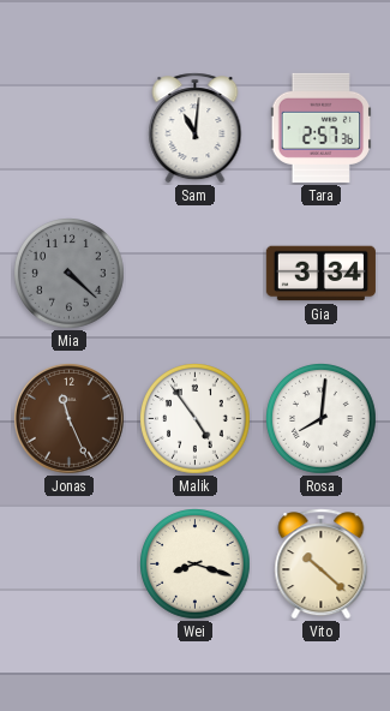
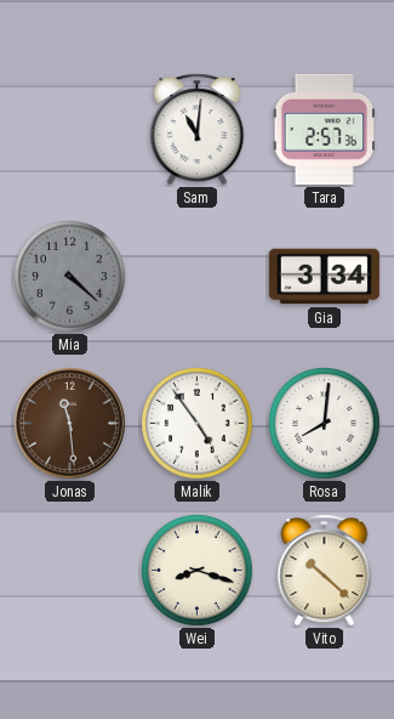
Jonas: 11:26 -> 11:29 (70, 424)
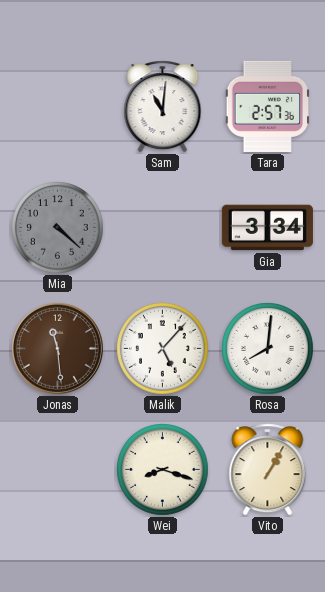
Malik: 4:54 -> 5:07 (163, 349)
Vito: 10:22 -> 1:05 (268, 470)
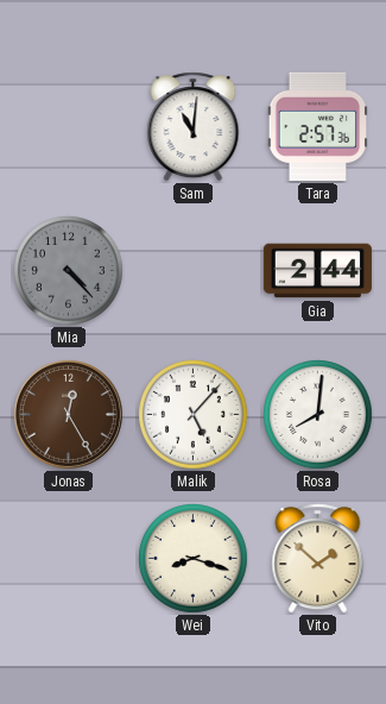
Mia: 4:22 -> 4:23 (69, 271)
Gia: 3:34 -> 2:44 (317, 271)
Jonas: 11:29 -> 12:25 (69, 415)
Vito: 1:05 -> 1:52 (318, 559)
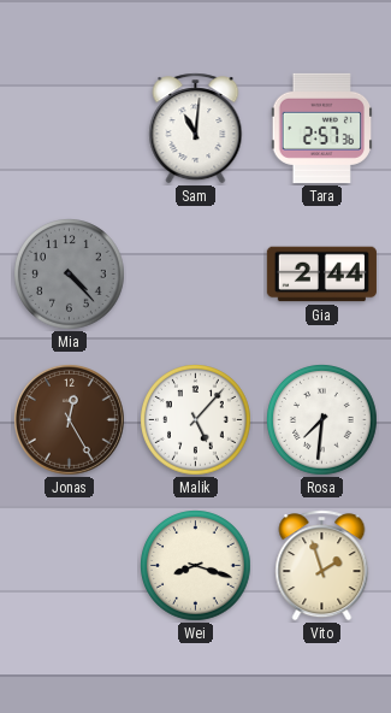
Rosa: 8:01 -> 7:31 (322, 420)
Vito: 1:52 -> 1:57 (322, 566)
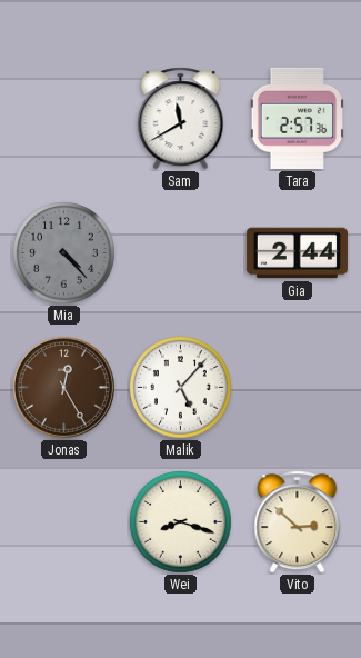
Sam: 11:01 -> 11:40 (181, 119)
Rosa: 7:31 -> none (322, 420)
Vito: 1:57 -> 2:52 (298, 522)
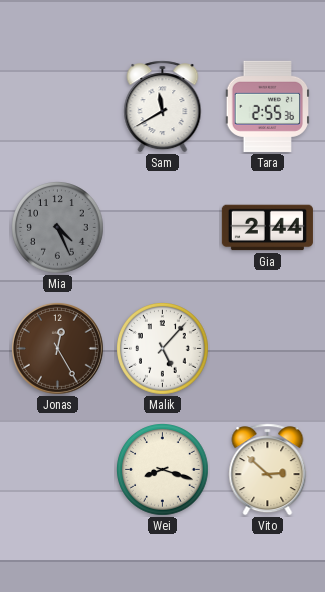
Tara: 2:57 -> 2:55 (268, 106)
Mia: 4:23 -> 4:26 (58, 228)
